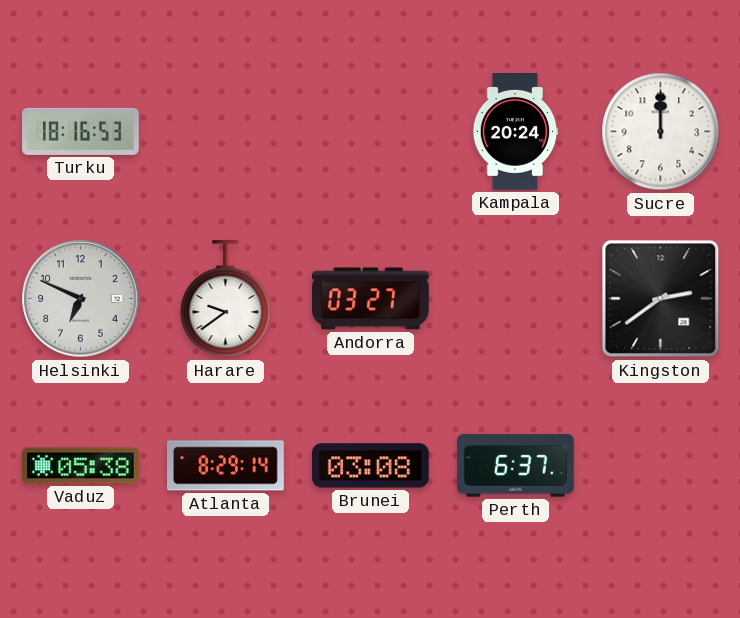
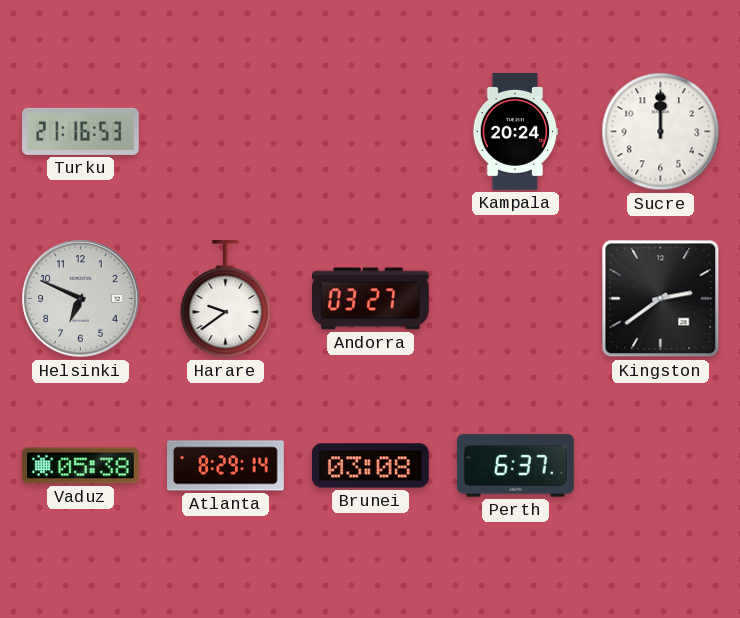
Turku: 18:16 -> 21:16 (81, 131)
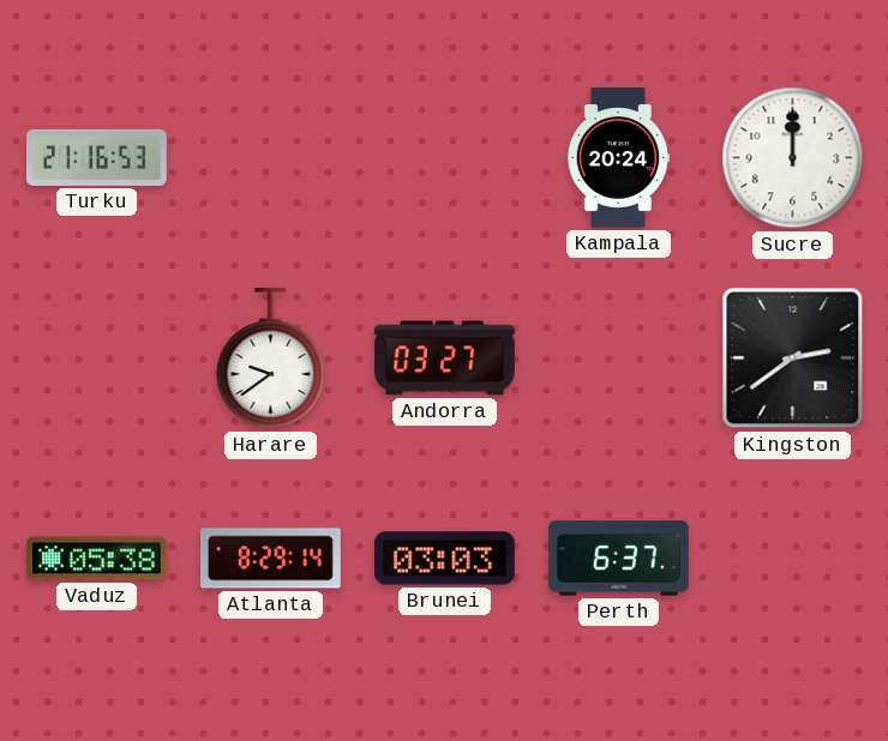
Helsinki: 6:49 -> none (81, 299)
Brunei: 03:08 -> 03:03 (445, 559)
